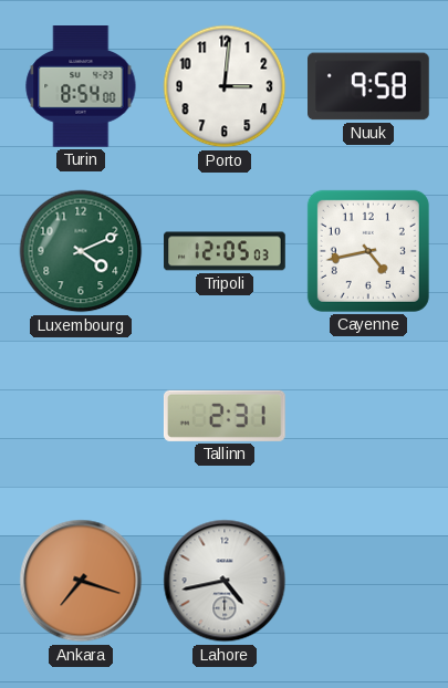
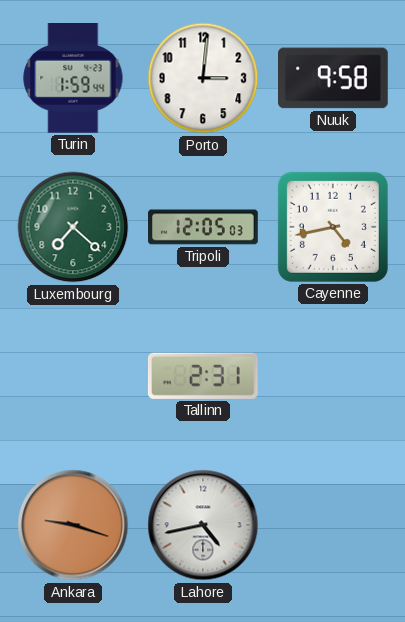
Turin: 8:54 -> 1:59 (73, 79)
Luxembourg: 4:11 -> 7:22 (73, 227)
Ankara: 7:18 -> 9:18 (73, 525)
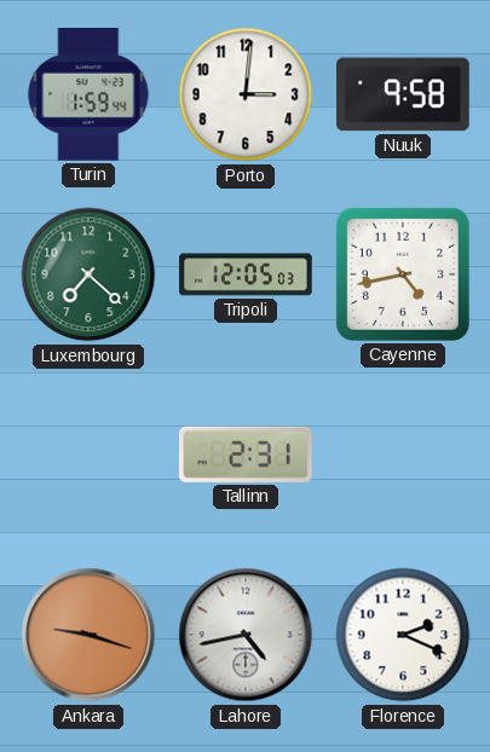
Florence: none -> 2:19 (403, 635)
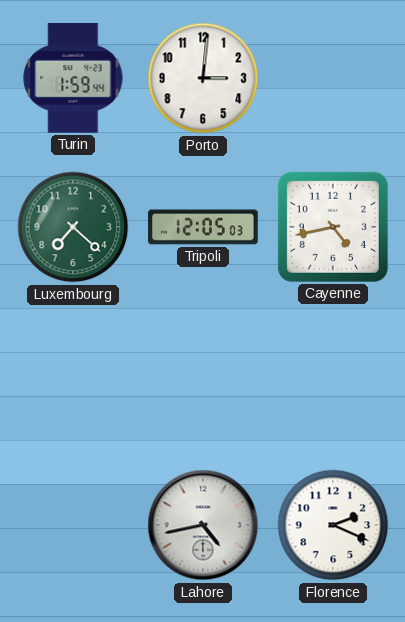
Nuuk: 9:58 -> none (404, 94)
Tallinn: 2:31 -> none (246, 455)
Ankara: 9:18 -> none (88, 635)
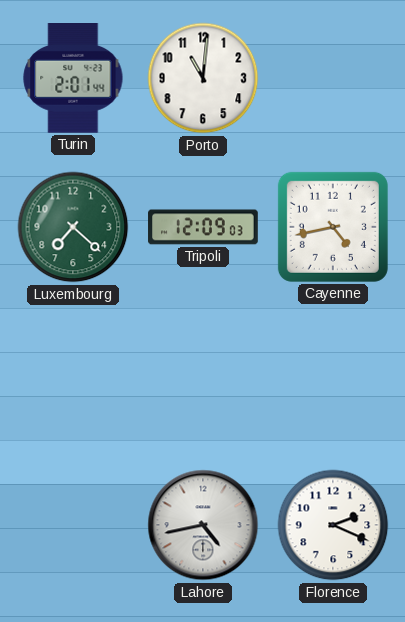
Turin: 1:59 -> 2:01 (73, 79)
Porto: 3:01 -> 11:01 (203, 78)
Tripoli: 12:05 -> 12:09 (203, 227)
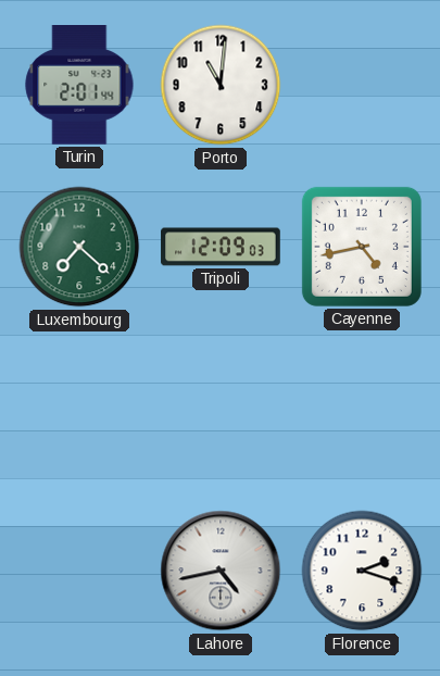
Florence: 2:19 -> 2:18 (362, 571)
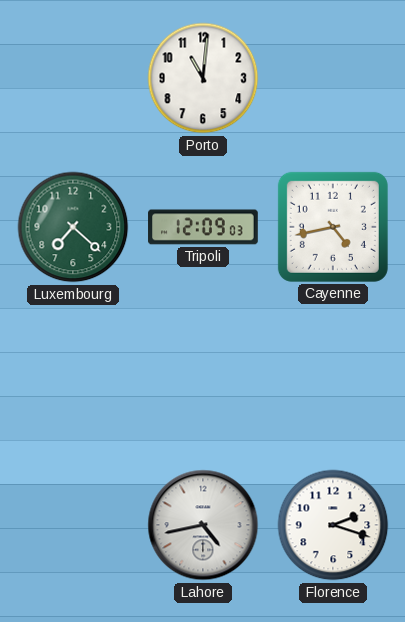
Turin: 2:01 -> none (79, 86)
